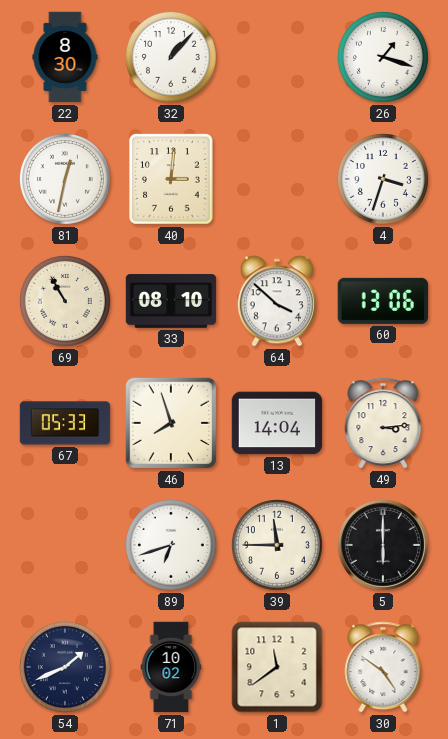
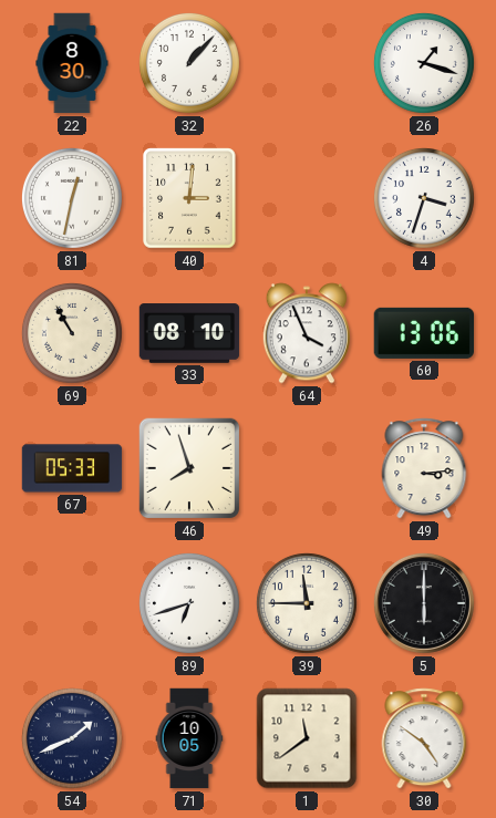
64: 3:52 -> 3:56 (307, 333)
13: 14:04 -> none (277, 423)
71: 10:02 -> 10:05 (189, 738)
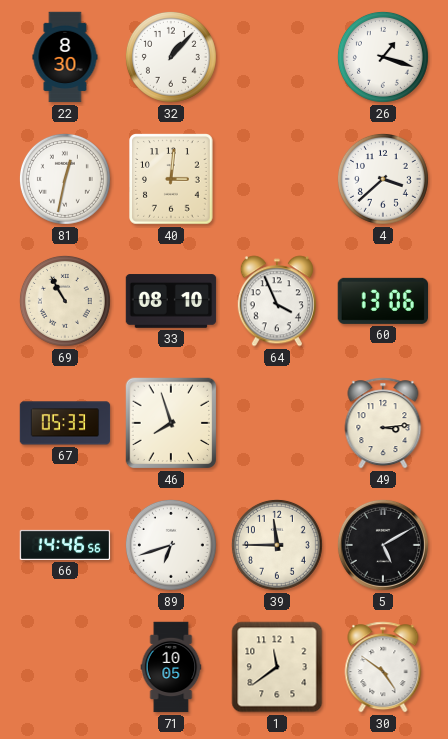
4: 3:33 -> 3:38 (383, 179)
66: none -> 14:46 (65, 545)
5: 6:00 -> 5:10 (383, 545)
54: 1:41 -> none (72, 738)
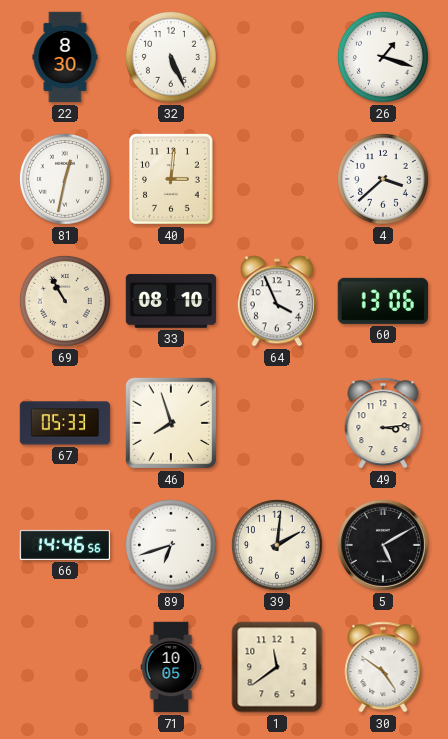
32: 1:07 -> 5:26 (171, 57)
39: 11:45 -> 2:01 (277, 545)
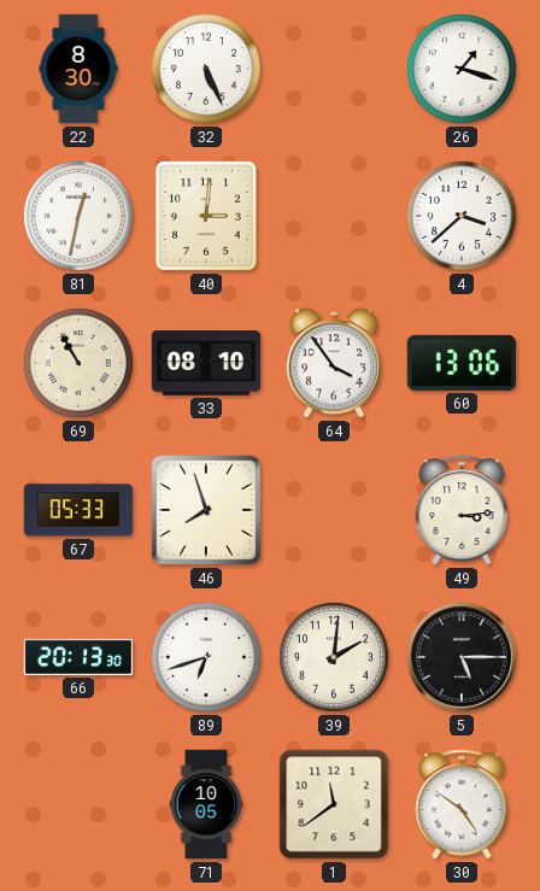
64: 3:56 -> 3:54 (334, 363)
66: 14:46 -> 20:13 (78, 657)
5: 5:10 -> 5:15 (462, 657)
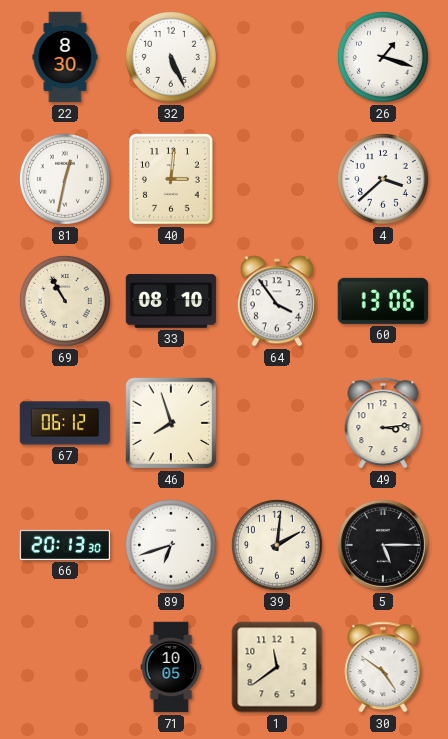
67: 05:33 -> 06:12 (65, 423)
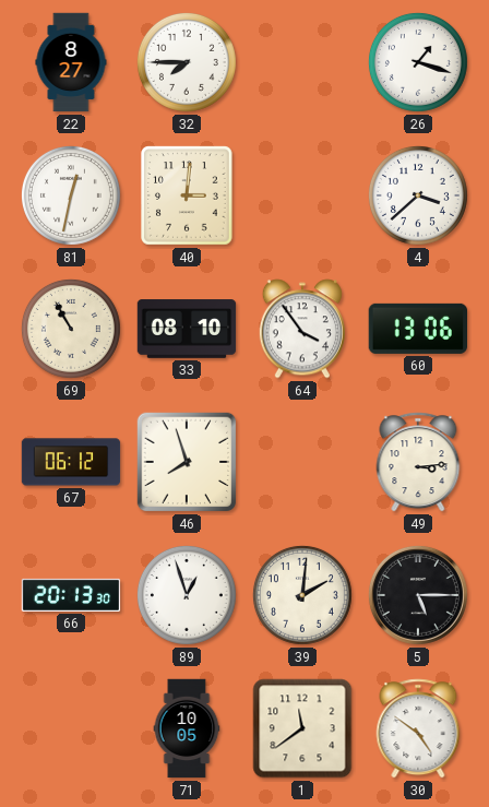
22: 8:30 -> 8:27 (71, 62)
32: 5:26 -> 7:45 (187, 62)
89: 6:42 -> 12:57 (187, 595)
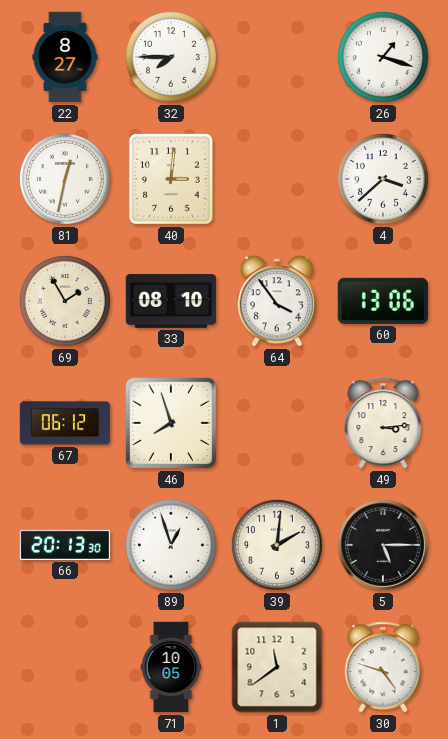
69: 10:55 -> 1:55 (65, 301)
30: 4:51 -> 4:48 (383, 667)
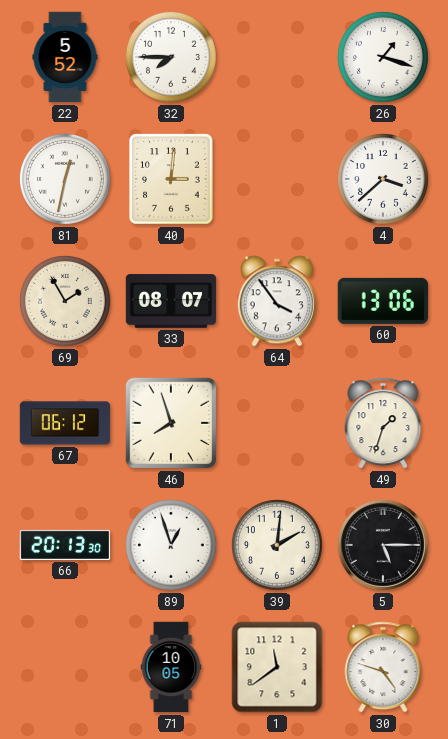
22: 8:27 -> 5:52 (65, 57)
33: 08:10 -> 08:07 (171, 301)
49: 3:14 -> 1:33 (383, 423)
